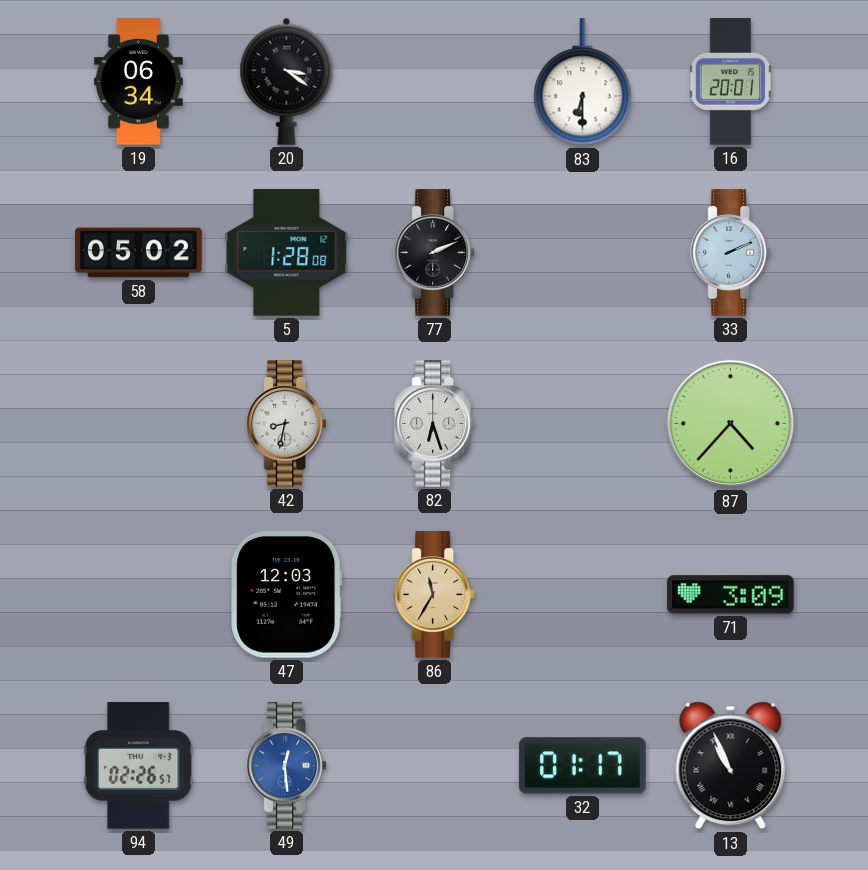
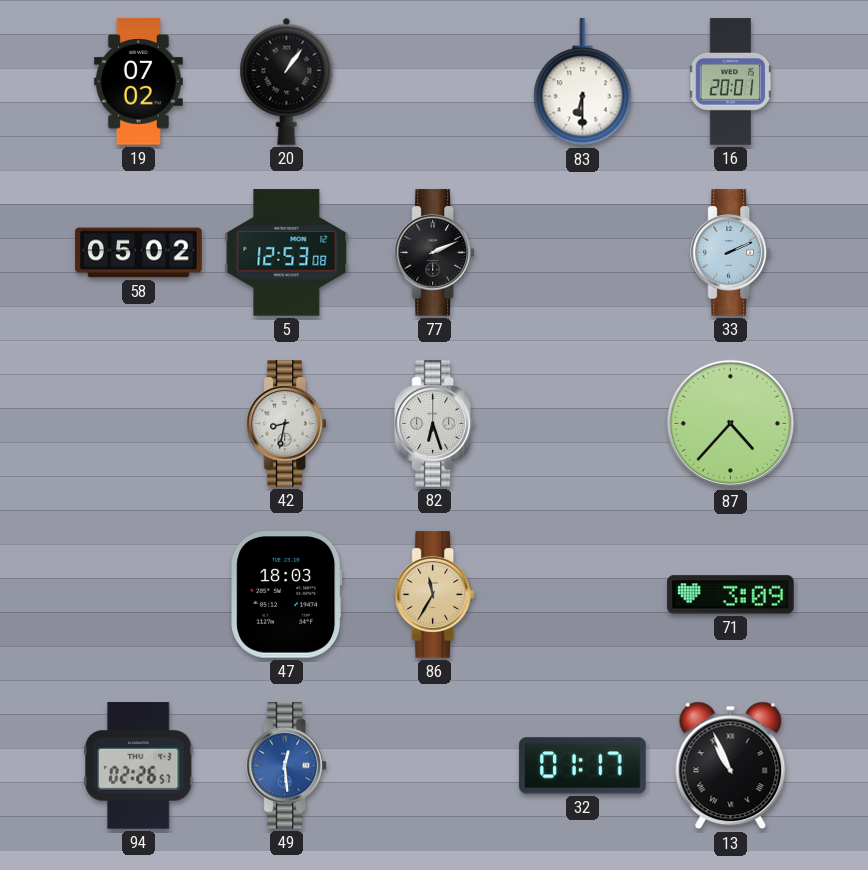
19: 06:34 -> 07:02 (138, 82)
20: 3:21 -> 1:06 (287, 81)
5: 1:28 -> 12:53 (287, 253)
47: 12:03 -> 18:03 (287, 595)
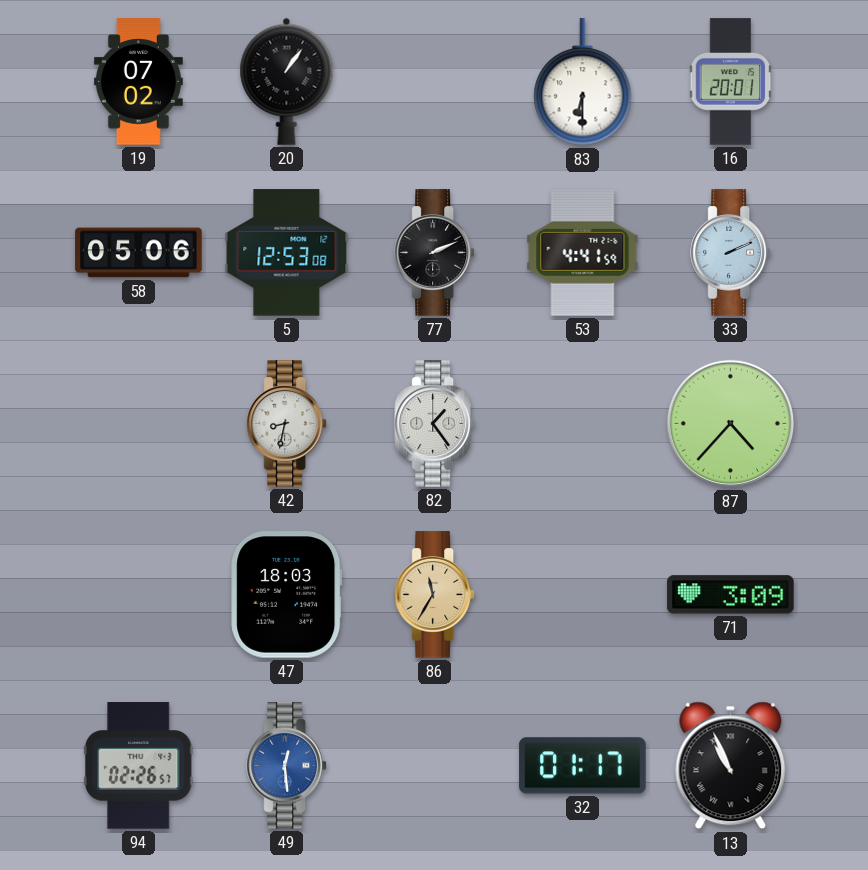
58: 05:02 -> 05:06 (139, 253)
53: none -> 4:41 (583, 253)
82: 6:27 -> 1:24 (434, 424)
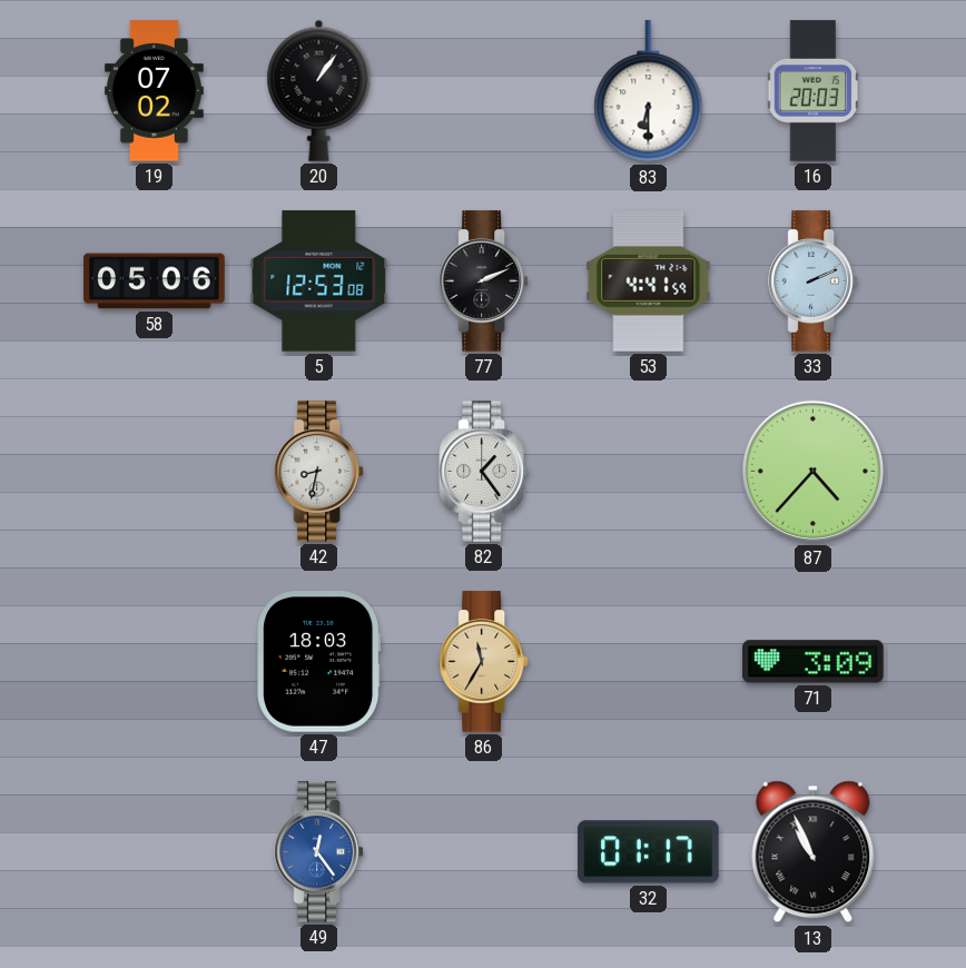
16: 20:01 -> 20:03 (814, 91)
94: 02:26 -> none (138, 766)
49: 12:29 -> 12:24 (318, 852)
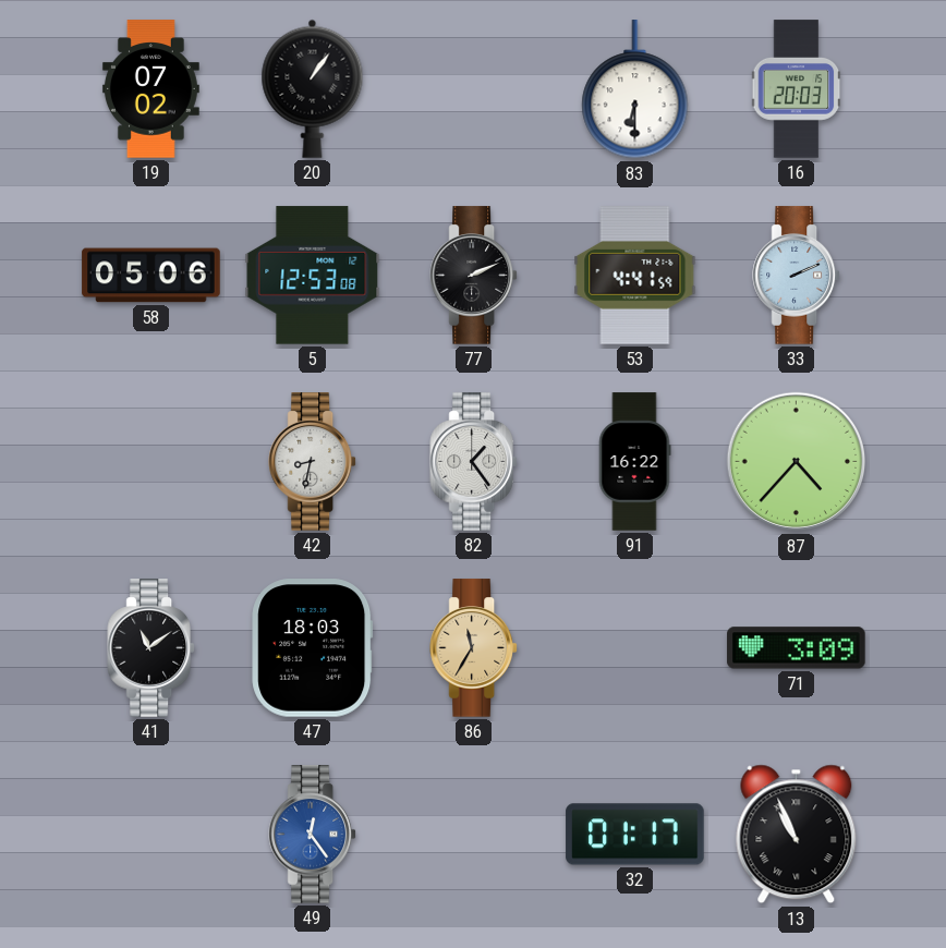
91: none -> 16:22 (635, 462)
41: none -> 11:09 (150, 648)
